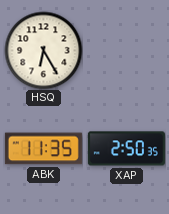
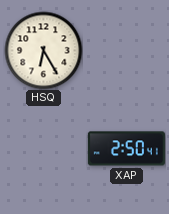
ABK: 11:35 -> none (43, 149)
XAP: 2:50:35 -> 2:50:41 (126, 149)
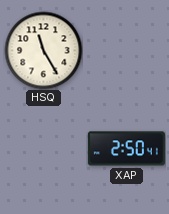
HSQ: 6:25 -> 11:25 (43, 50)
